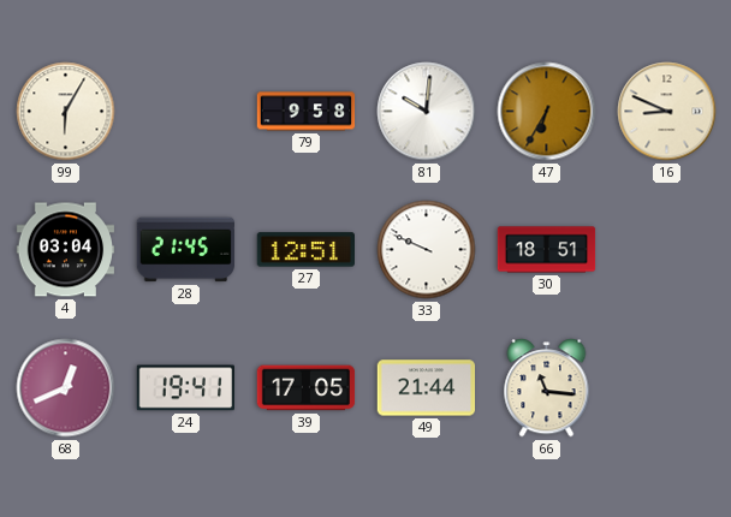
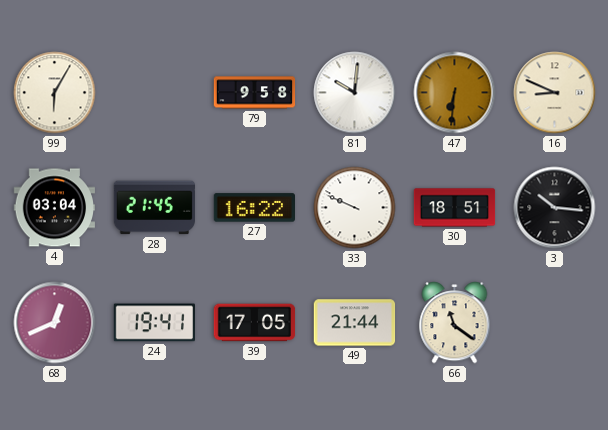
47: 6:35 -> 6:31 (455, 93)
27: 12:51 -> 16:22 (254, 208)
3: none -> 10:16 (555, 208)
66: 11:16 -> 11:21 (455, 323)
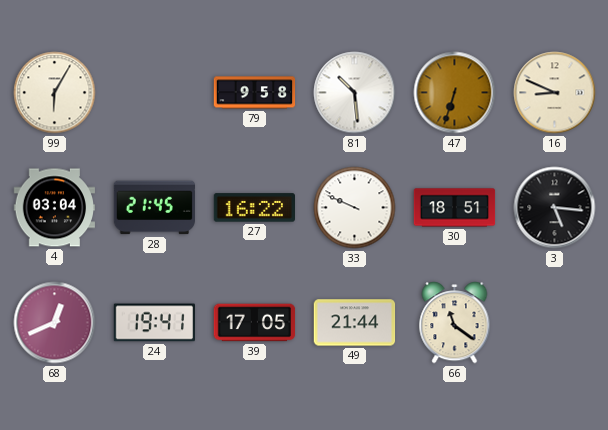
81: 10:01 -> 10:29 (355, 93)
47: 6:31 -> 6:33 (455, 93)
3: 10:16 -> 5:16 (555, 208)
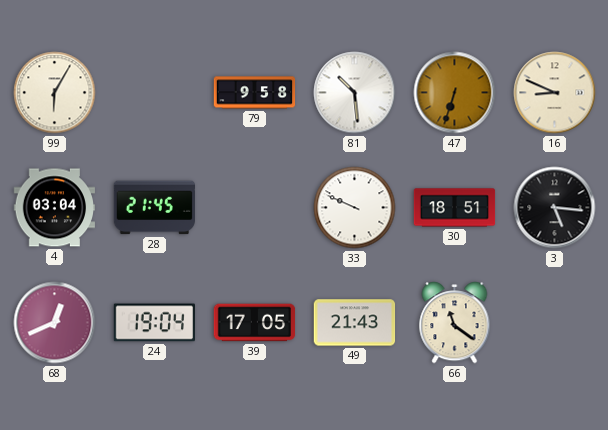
27: 16:22 -> none (254, 208)
24: 19:41 -> 19:04 (154, 323)
49: 21:44 -> 21:43 (355, 323)
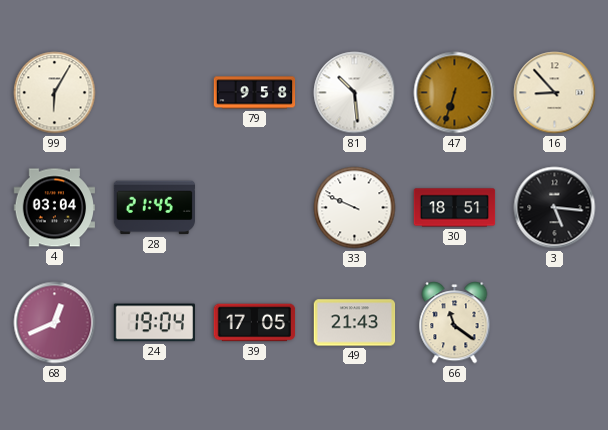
16: 8:49 -> 8:53 (555, 93)
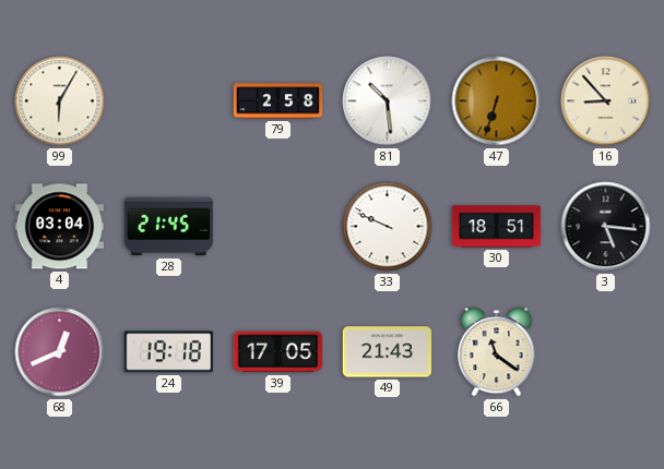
79: 9:58 -> 2:58 (278, 101)
24: 19:04 -> 19:18 (168, 352)
